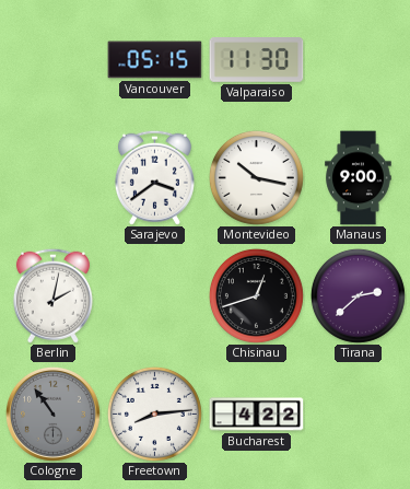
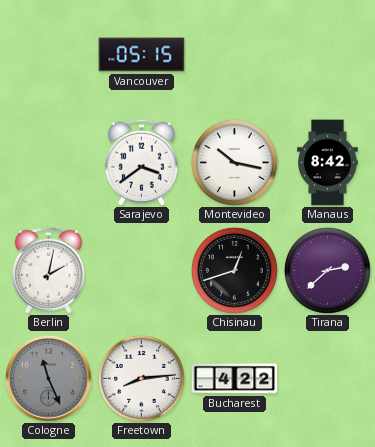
Valparaiso: 11:30 -> none (257, 60)
Manaus: 9:00 -> 8:42 (328, 163)
Cologne: 10:54 -> 11:26 (49, 379)
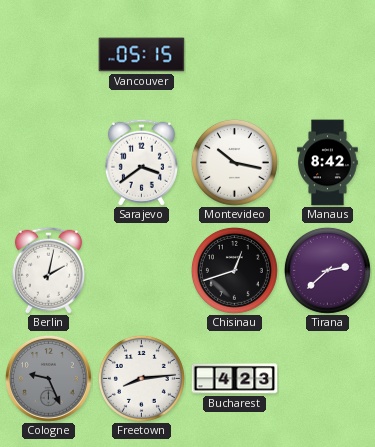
Cologne: 11:26 -> 9:26 (49, 379)
Bucharest: 4:22 -> 4:23 (235, 379)
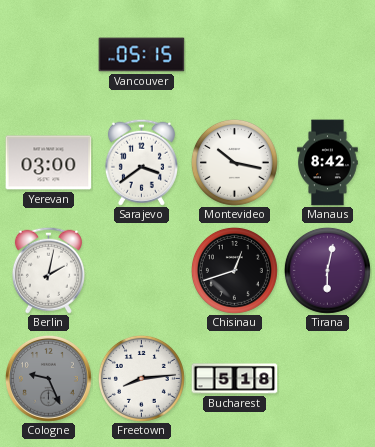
Yerevan: none -> 03:00 (49, 163)
Tirana: 2:38 -> 6:02 (327, 270)
Bucharest: 4:23 -> 5:18 (235, 379)
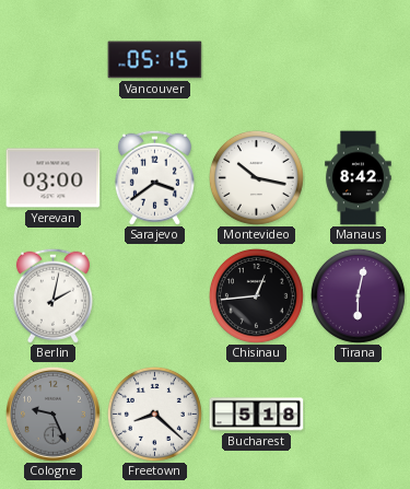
Chisinau: 12:42 -> 12:44 (256, 295)
Freetown: 8:14 -> 8:22 (154, 414)
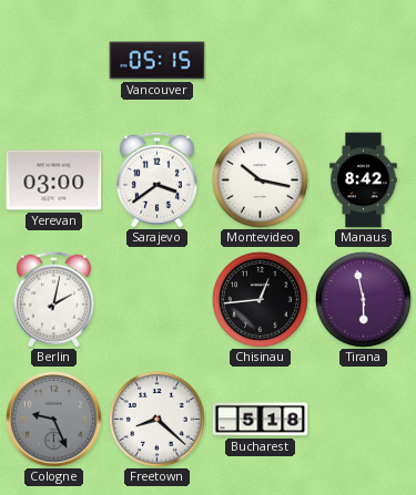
Tirana: 6:02 -> 5:58 (363, 299)
